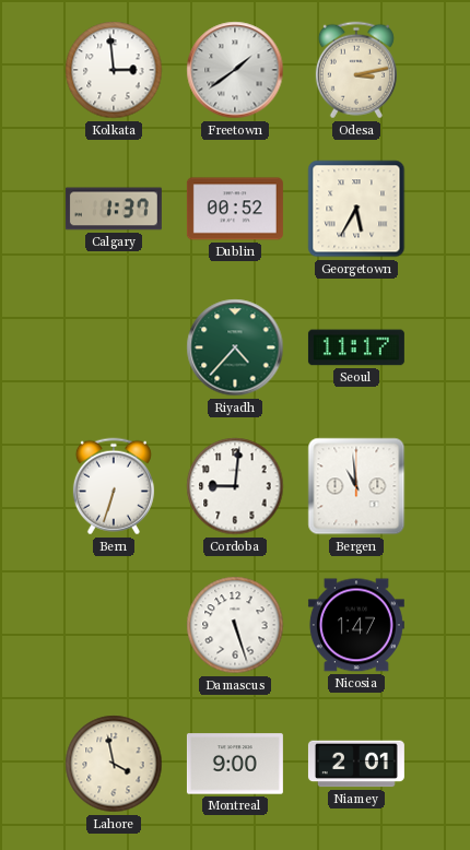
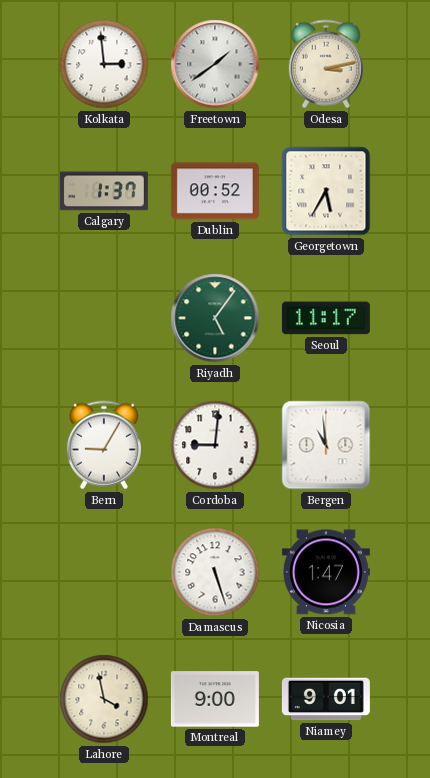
Riyadh: 4:37 -> 5:06 (215, 318)
Bern: 6:33 -> 9:05 (104, 445)
Niamey: 2:01 -> 9:01 (326, 699)
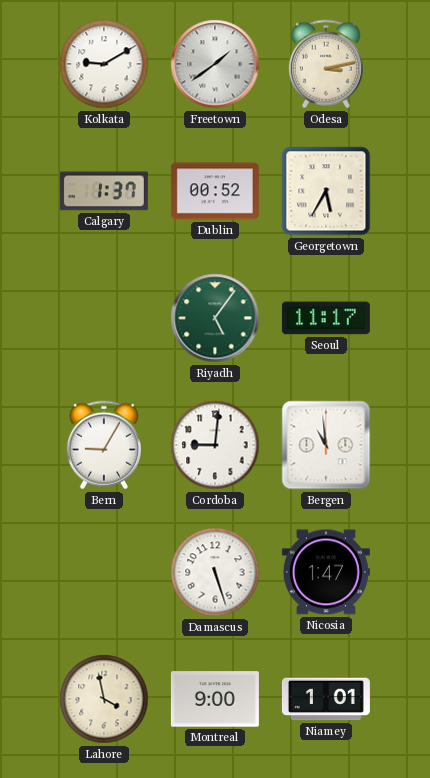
Kolkata: 2:59 -> 9:10 (104, 64)
Niamey: 9:01 -> 1:01 (326, 699)
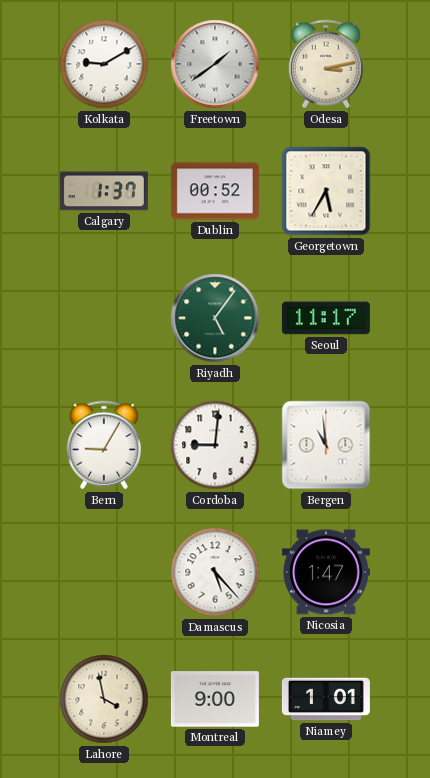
Damascus: 5:27 -> 5:23 (215, 572)
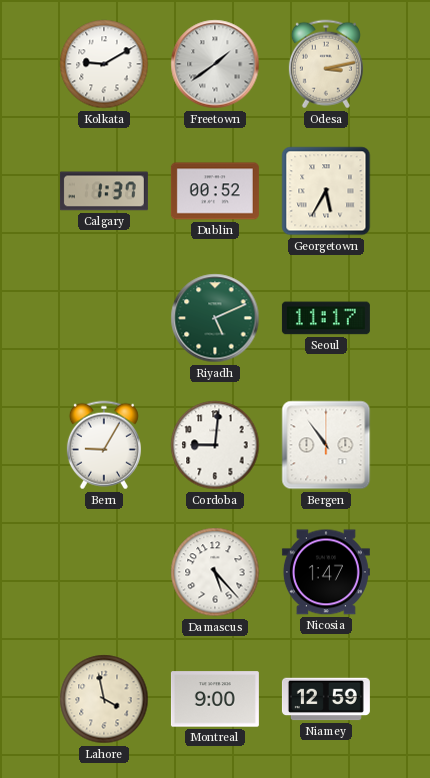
Riyadh: 5:06 -> 5:11 (215, 318)
Bergen: 10:59 -> 10:54 (326, 445)
Niamey: 1:01 -> 12:59 (326, 699)
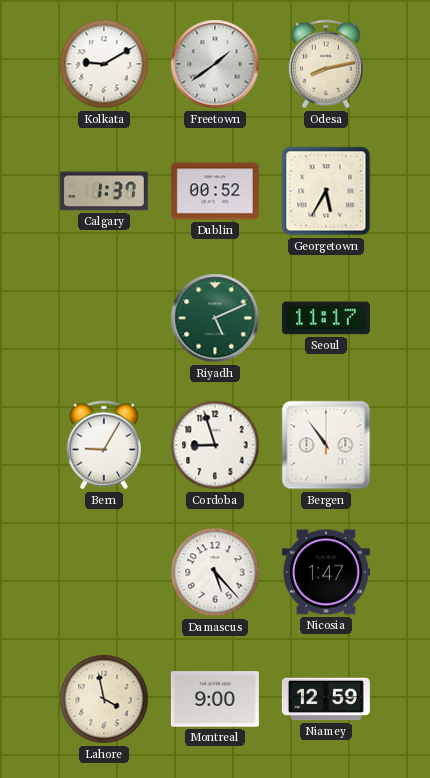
Odesa: 3:13 -> 8:13 (326, 64)
Cordoba: 9:01 -> 8:57 (215, 445)
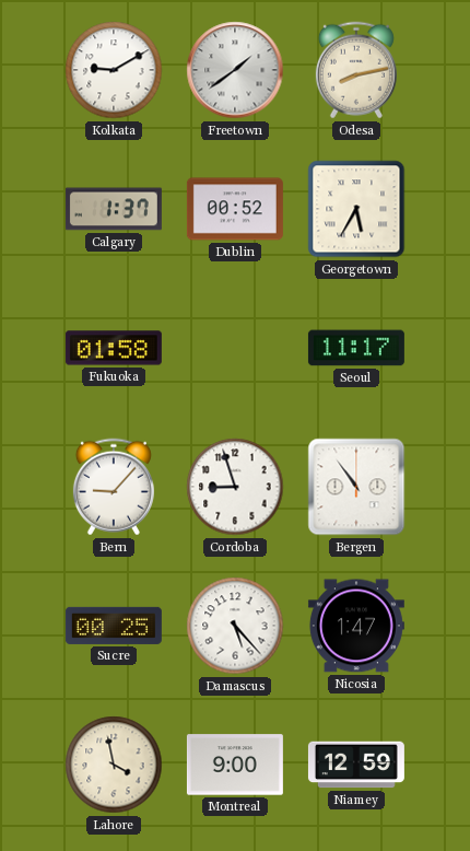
Fukuoka: none -> 01:58 (114, 348)
Riyadh: 5:11 -> none (215, 318)
Bern: 9:05 -> 9:07 (114, 487)
Sucre: none -> 00:25 (114, 626)
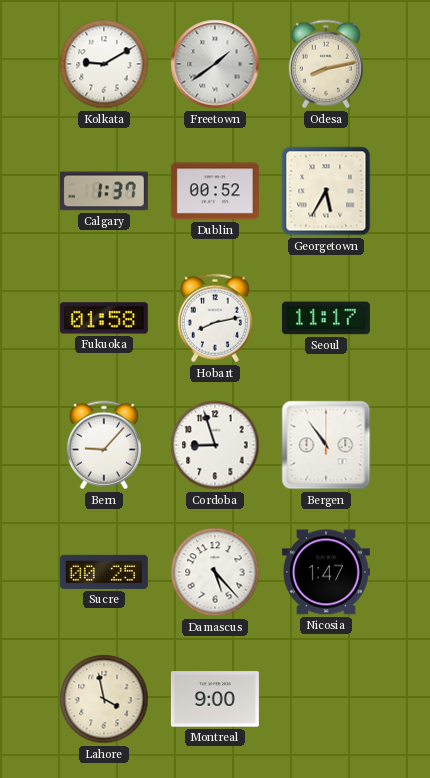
Hobart: none -> 8:13 (215, 318)
Niamey: 12:59 -> none (356, 765)
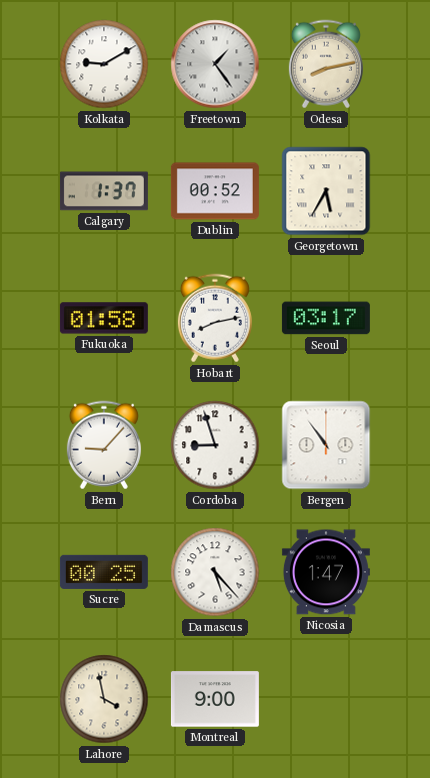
Freetown: 1:39 -> 1:24 (215, 64)
Seoul: 11:17 -> 03:17 (326, 318)
